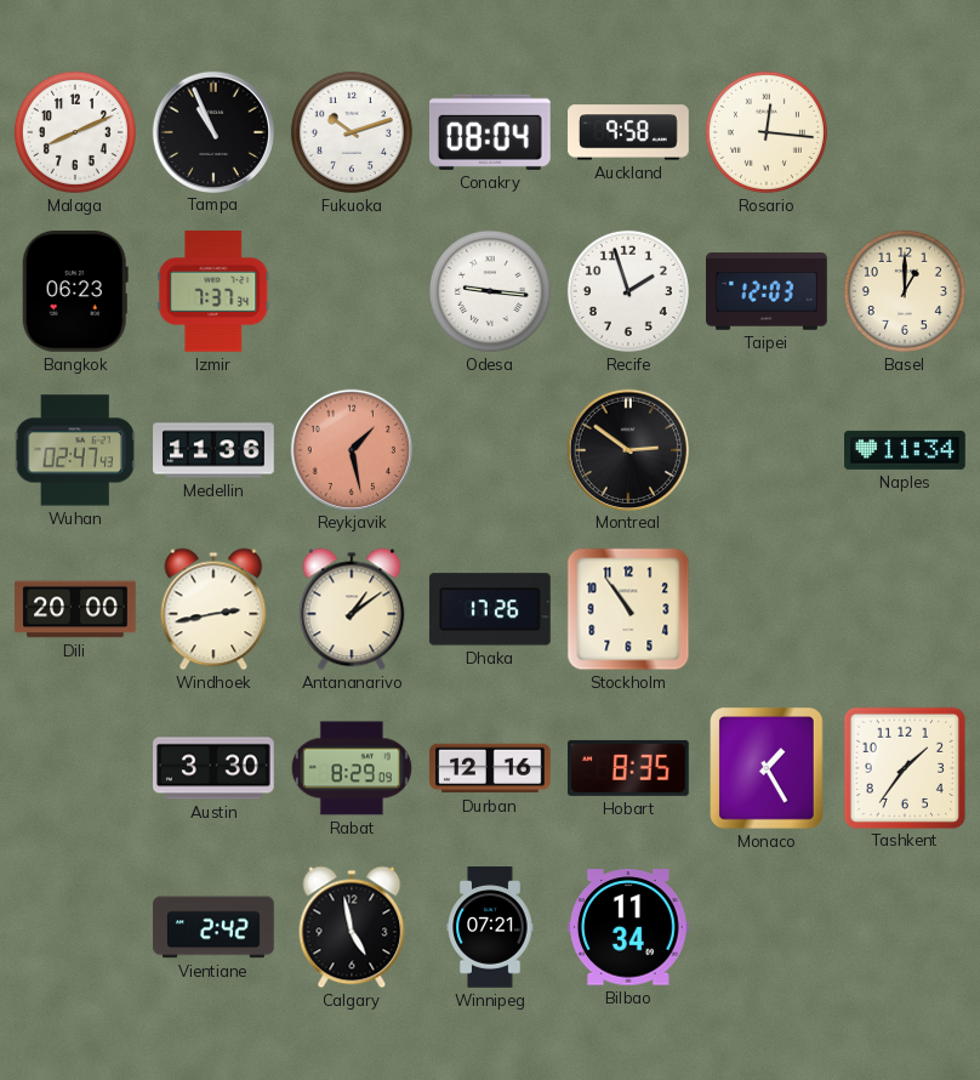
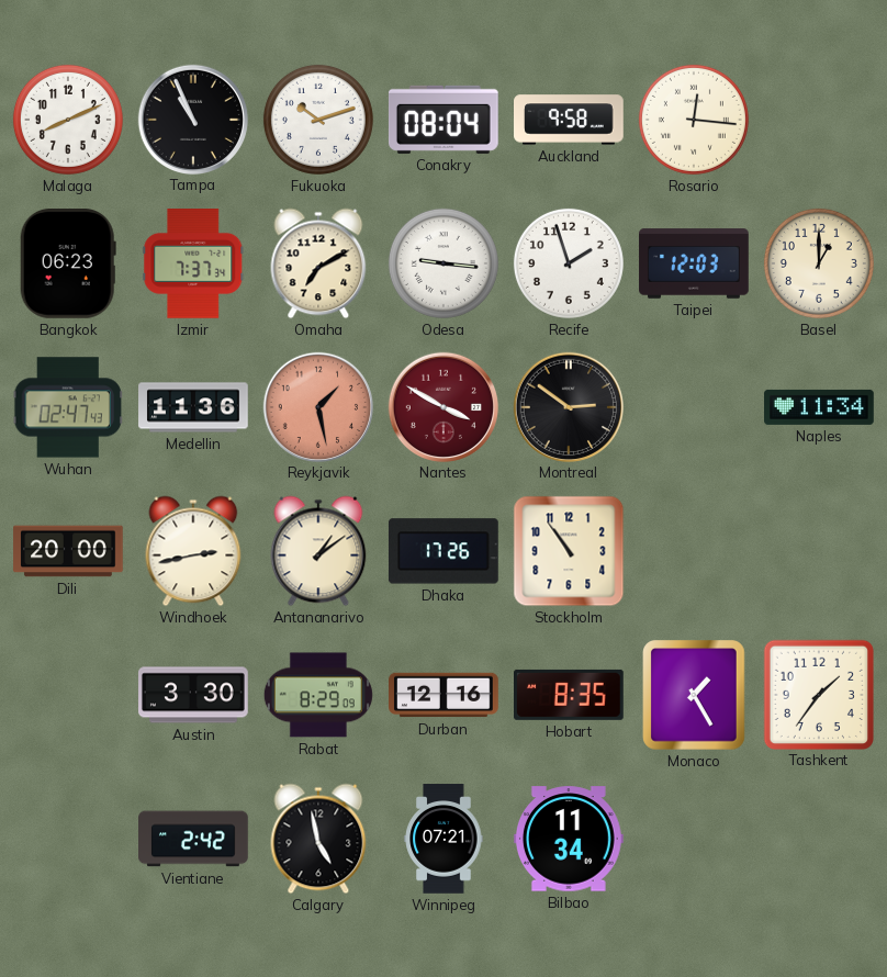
Omaha: none -> 7:10 (318, 263)
Nantes: none -> 3:50 (442, 406)
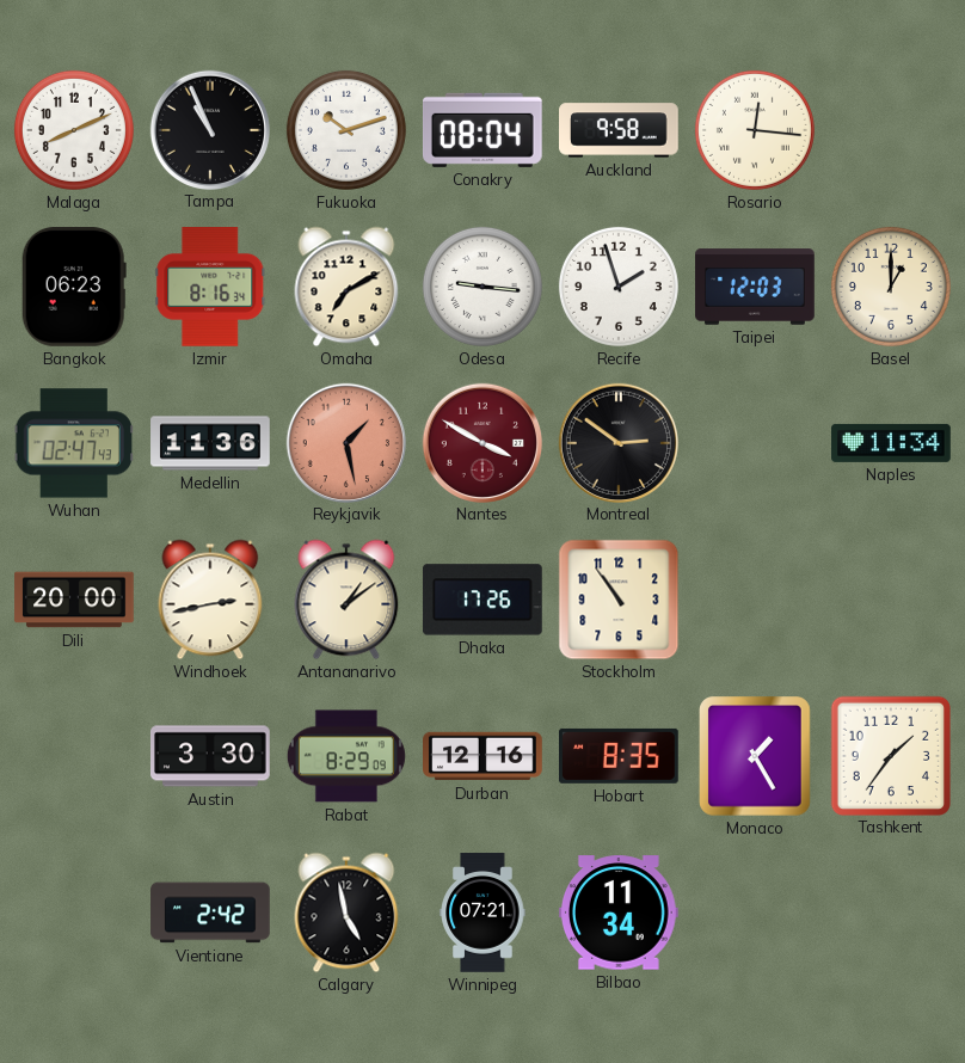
Izmir: 7:37 -> 8:16 (210, 288)
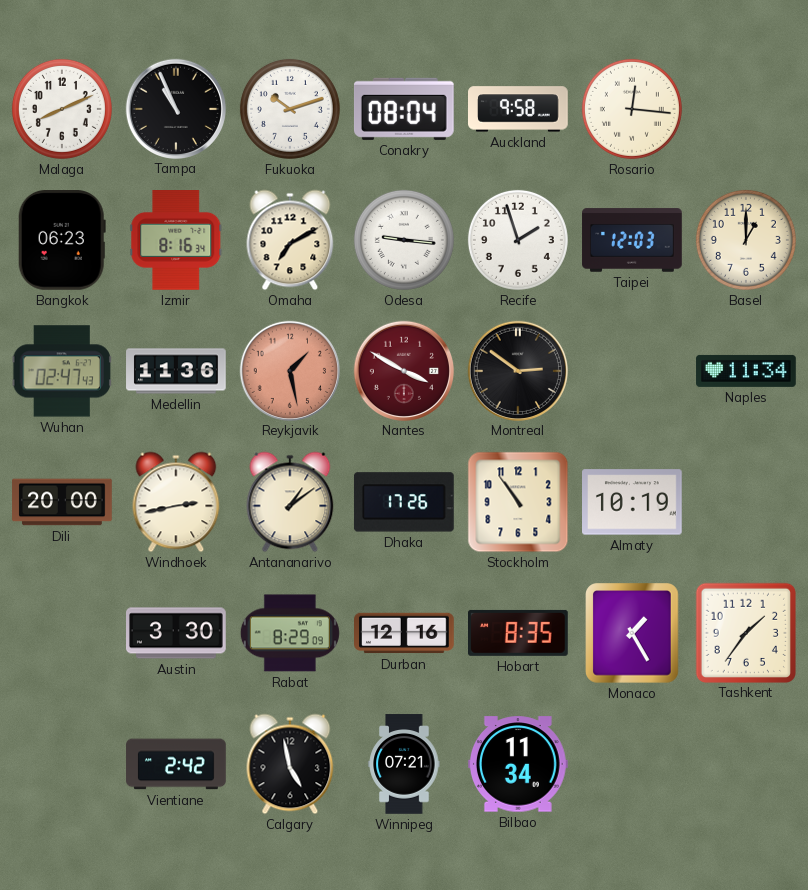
Almaty: none -> 10:19 (633, 502)
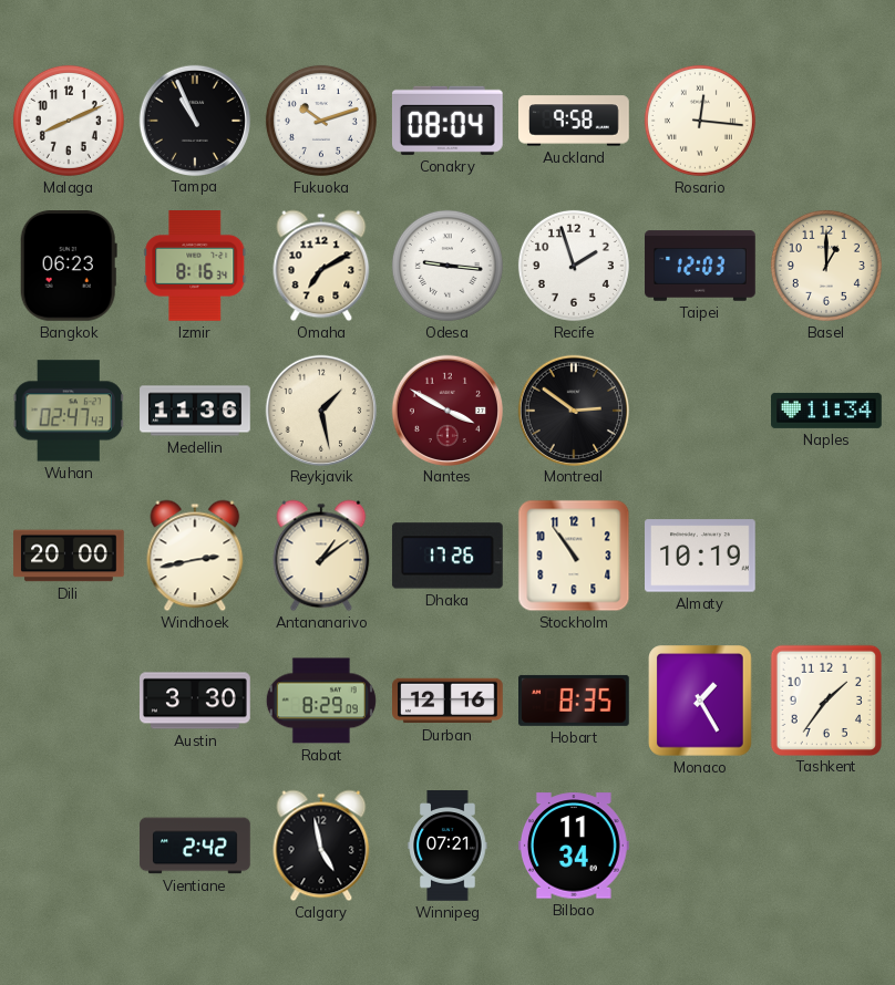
Reykjavik dial: salmon -> cream (320, 409)
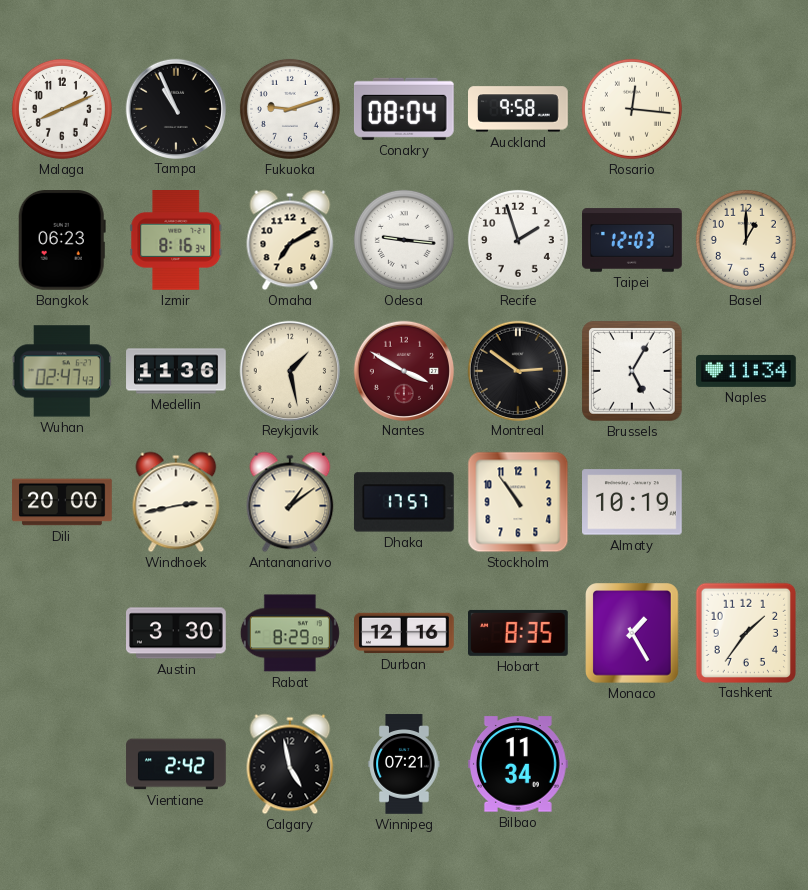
Fukuoka: 10:12 -> 9:12 (290, 109)
Brussels: none -> 5:05 (633, 372)
Dhaka: 17:26 -> 17:57 (404, 502)
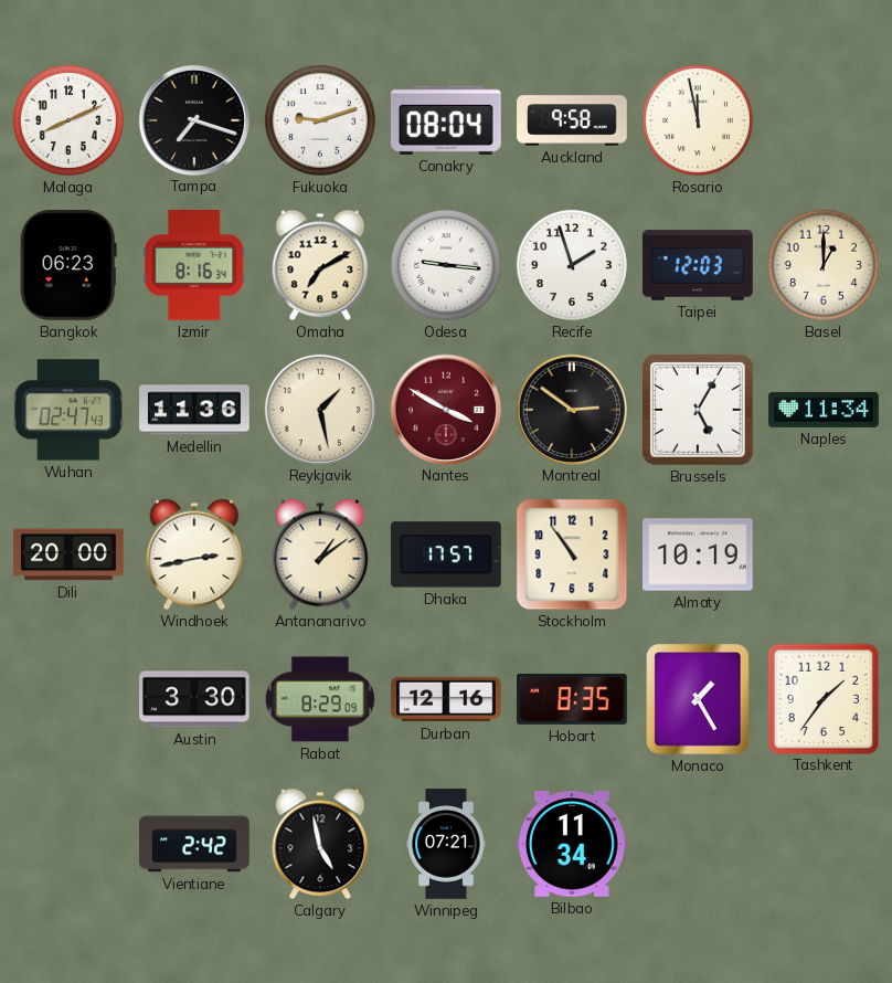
Tampa: 10:56 -> 7:18 (193, 119)
Rosario: 12:16 -> 11:58 (698, 120)
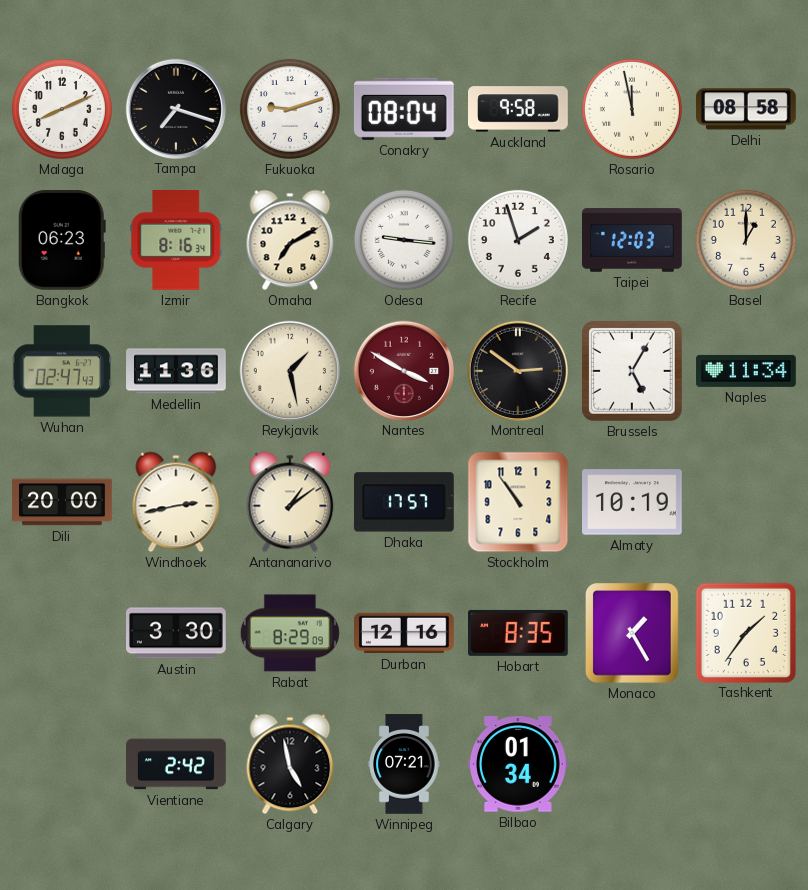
Delhi: none -> 08:58 (747, 109)
Bilbao: 11:34 -> 01:34 (519, 764)
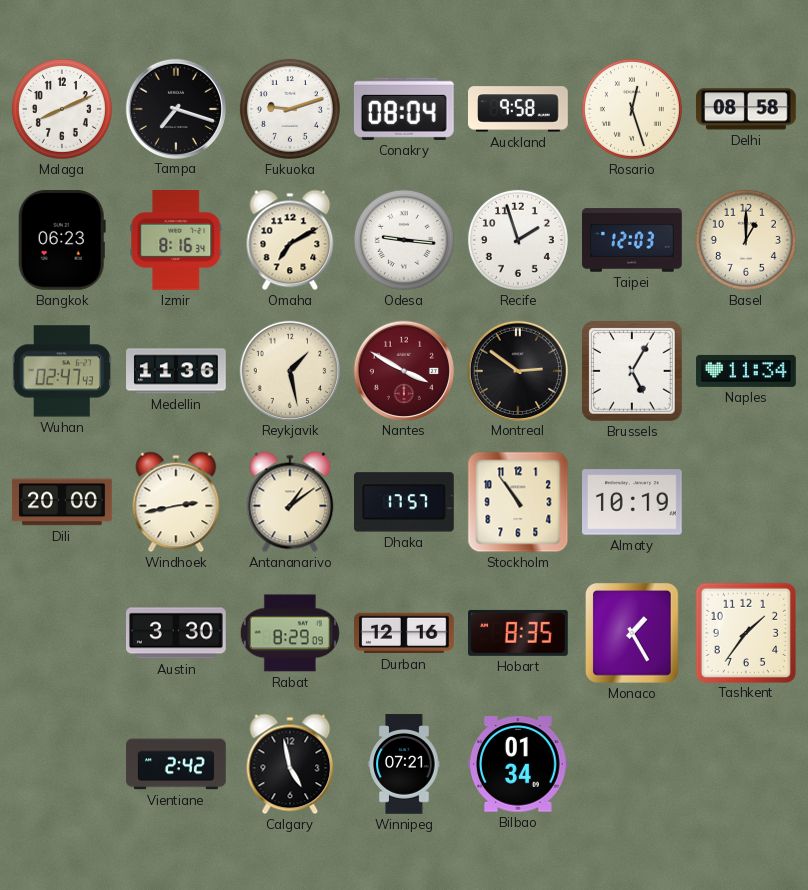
Rosario: 11:58 -> 12:27 (632, 109)
